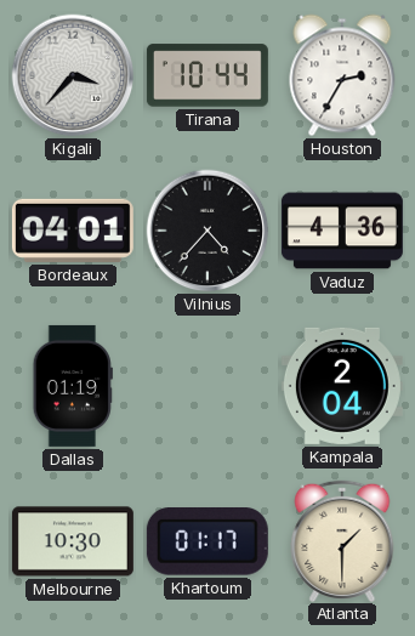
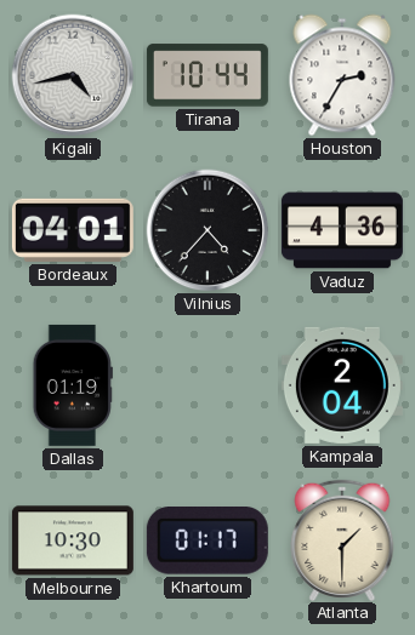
Kigali: 3:37 -> 4:43 (73, 75)
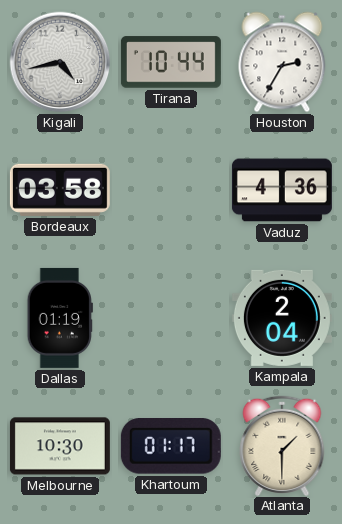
Bordeaux: 04:01 -> 03:58 (60, 190)
Vilnius: 4:37 -> none (207, 230)
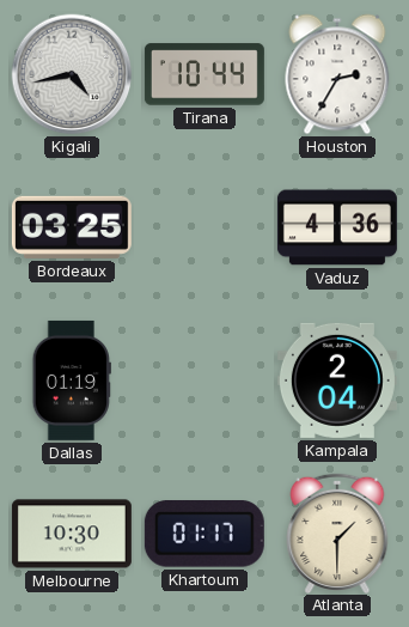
Bordeaux: 03:58 -> 03:25 (72, 227)
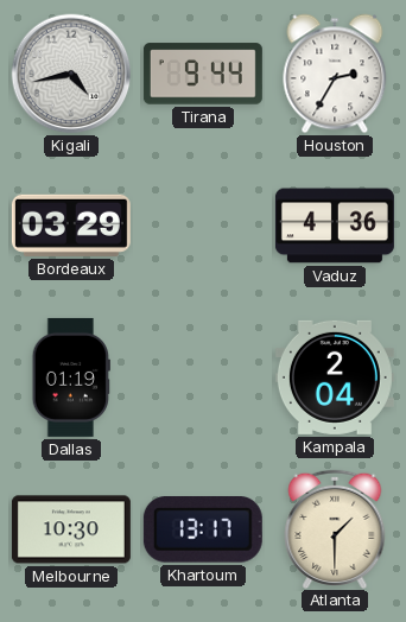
Tirana: 10:44 -> 9:44 (203, 74)
Bordeaux: 03:25 -> 03:29 (71, 226)
Khartoum: 01:17 -> 13:17 (203, 531)
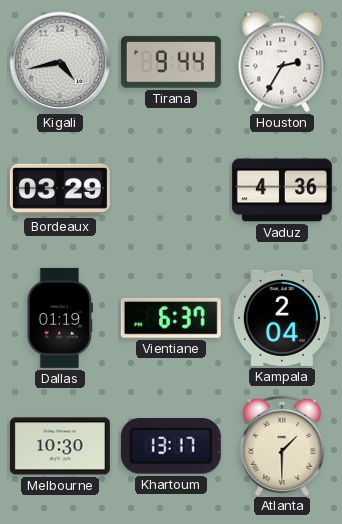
Vientiane: none -> 6:37 (171, 318)
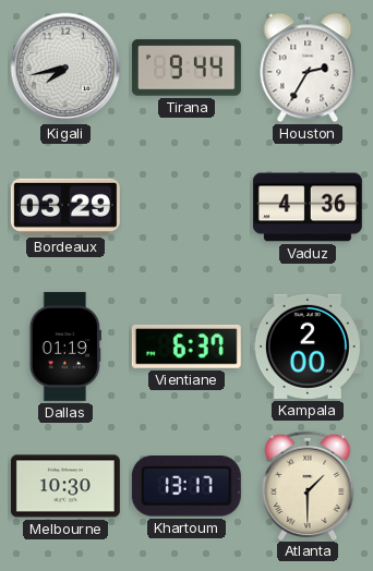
Kigali: 4:43 -> 7:43 (65, 68)
Kampala: 2:04 -> 2:00 (308, 347)
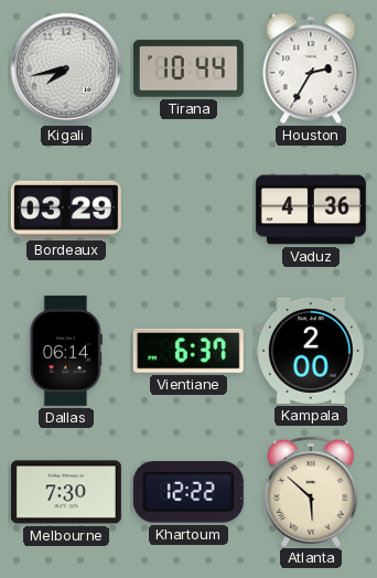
Tirana: 9:44 -> 10:44 (188, 68)
Dallas: 01:19 -> 06:14 (66, 351)
Melbourne: 10:30 -> 7:30 (66, 492)
Khartoum: 13:17 -> 12:22 (188, 493)
Atlanta: 1:30 -> 5:52 (311, 491)
